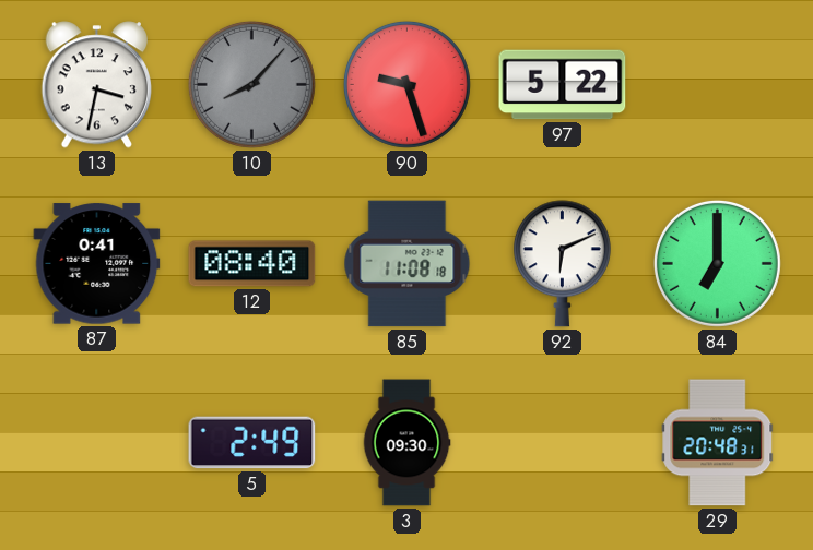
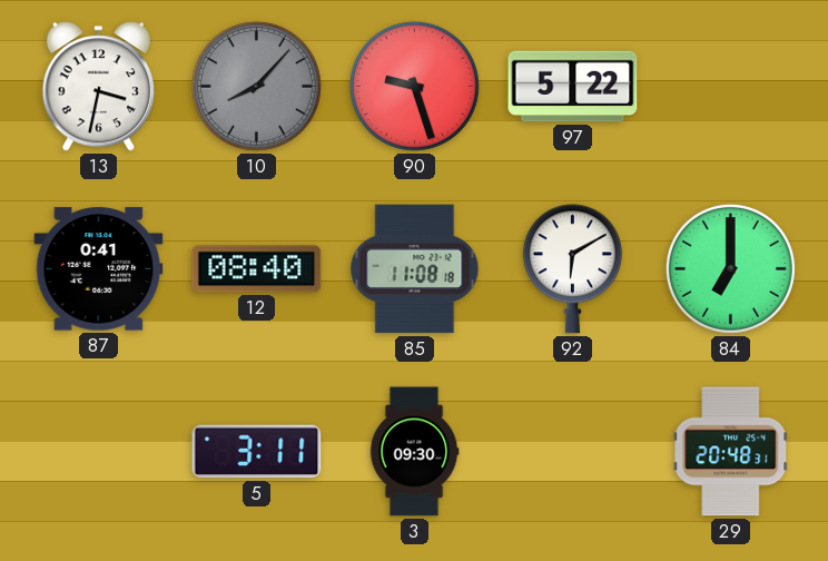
92: 6:11 -> 6:10 (572, 269)
5: 2:49 -> 3:11 (257, 452)
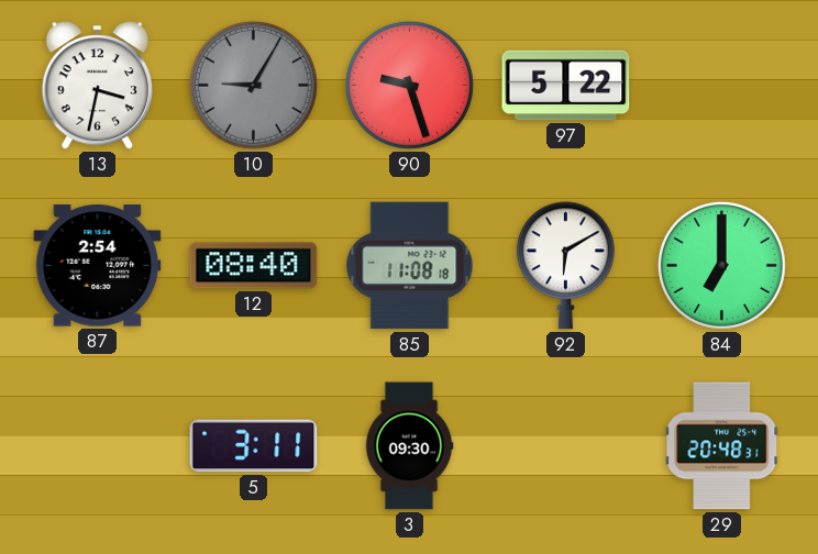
10: 8:07 -> 9:05 (253, 85)
87: 0:41 -> 2:54 (98, 266)
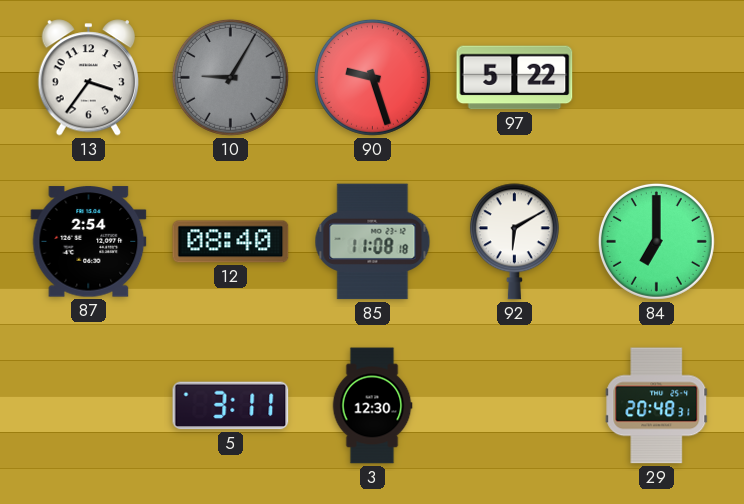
13: 3:32 -> 3:36 (89, 78)
3: 09:30 -> 12:30 (372, 406)
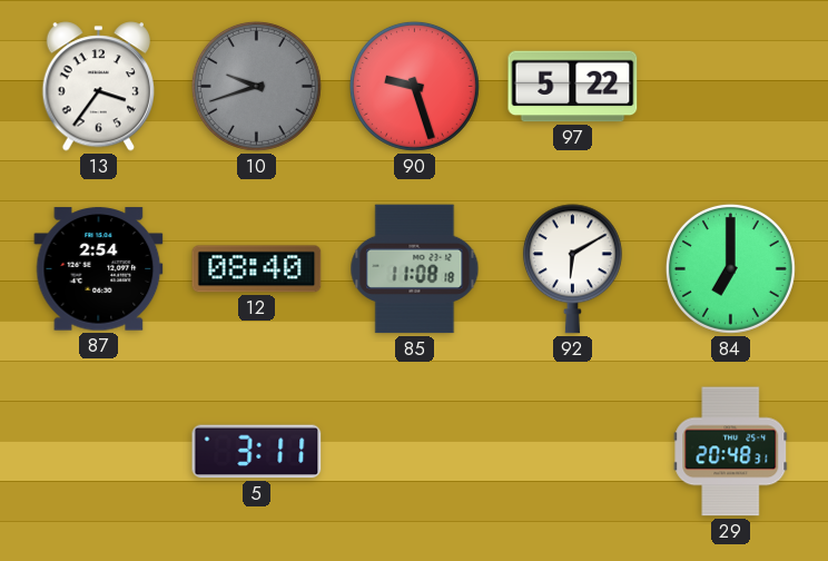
10: 9:05 -> 9:42 (256, 86)
3: 12:30 -> none (372, 406)
